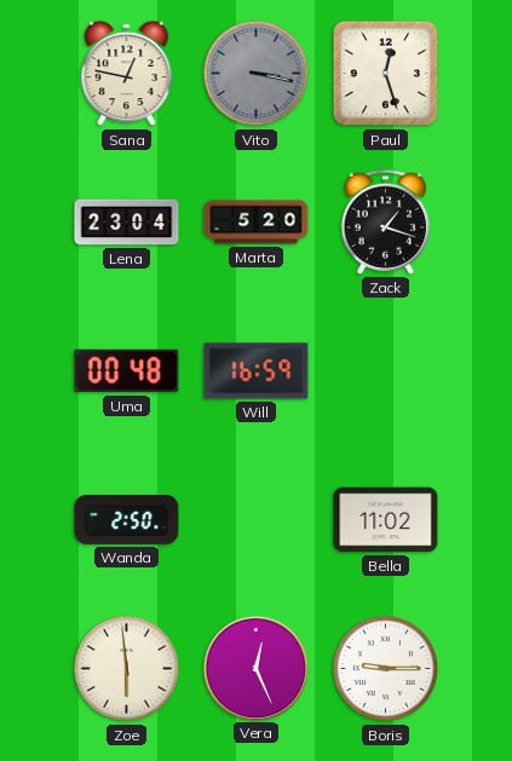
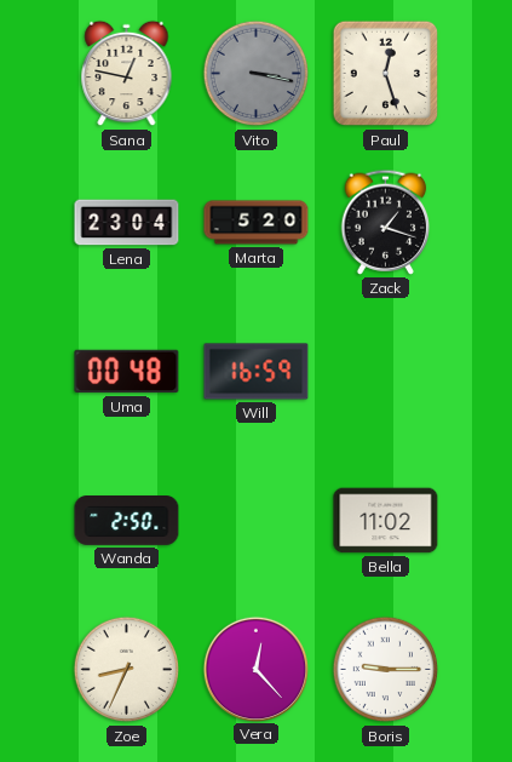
Zoe: 5:59 -> 8:34 (127, 670)
Vera: 12:26 -> 12:23 (255, 669)
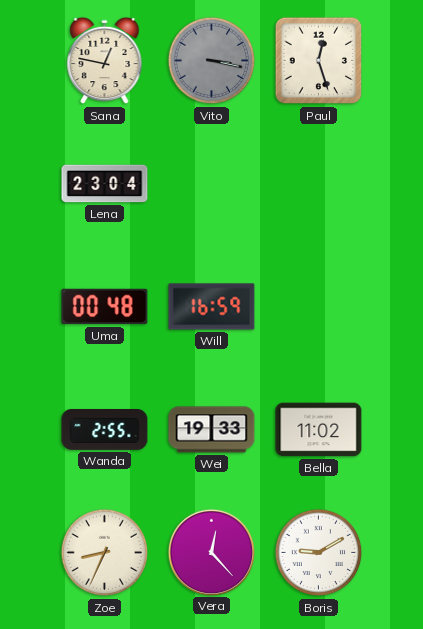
Marta: 5:20 -> none (257, 223)
Zack: 1:18 -> none (386, 222)
Wanda: 2:50 -> 2:55 (105, 430)
Wei: none -> 19:33 (212, 430)
Boris: 9:15 -> 9:10 (319, 553)
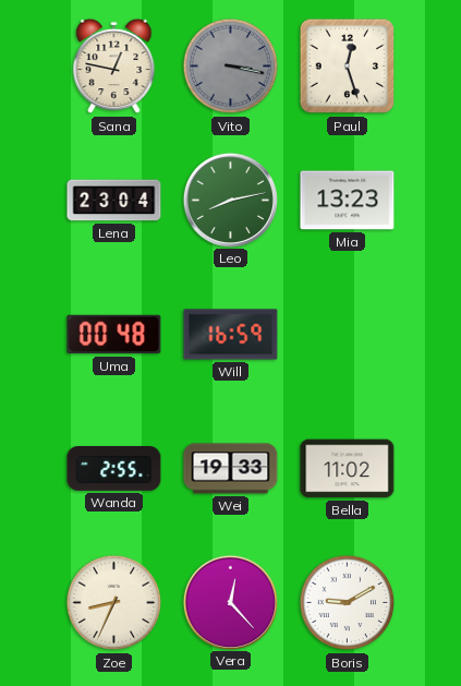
Leo: none -> 8:13 (230, 200)
Mia: none -> 13:23 (348, 201)
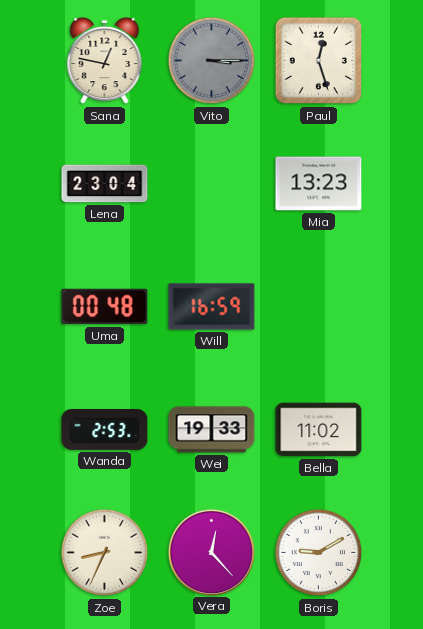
Vito: 3:17 -> 3:15 (212, 61)
Leo: 8:13 -> none (230, 200)
Wanda: 2:55 -> 2:53 (105, 430)
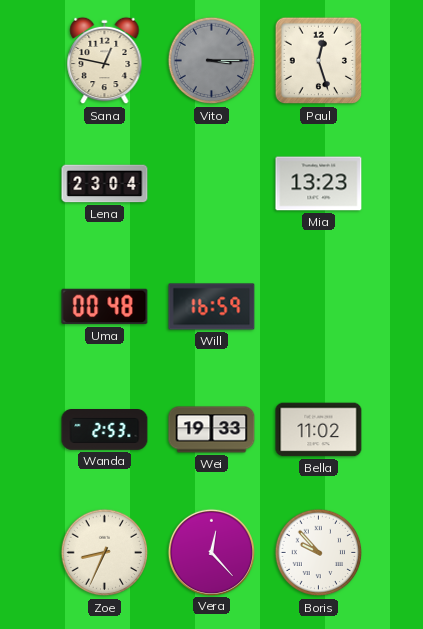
Boris: 9:10 -> 9:53 (319, 553)
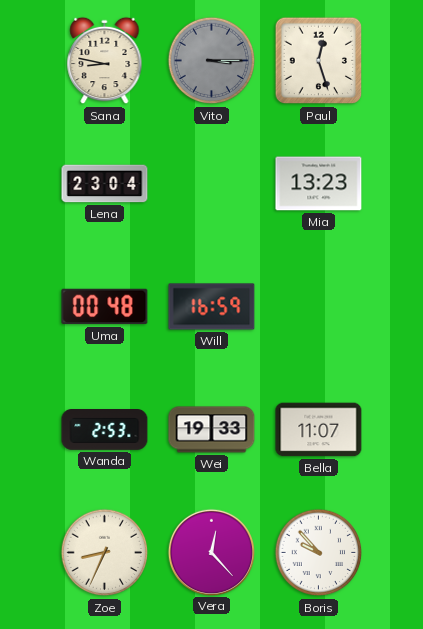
Sana: 12:47 -> 8:47 (105, 61)
Bella: 11:02 -> 11:07 (319, 430)
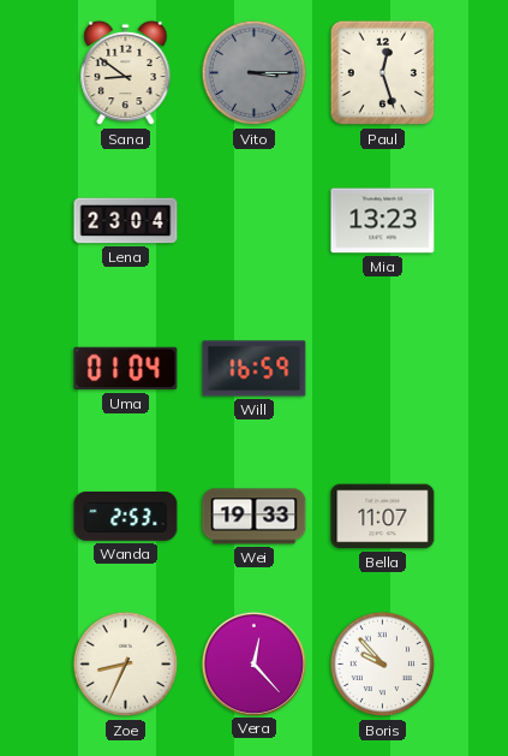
Sana: 8:47 -> 8:51 (126, 73)
Uma: 00:48 -> 01:04 (126, 369)
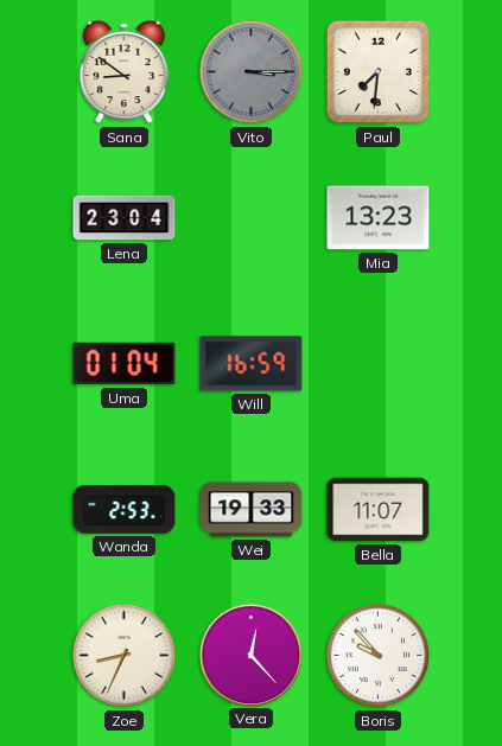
Paul: 12:27 -> 7:31 (379, 72)
